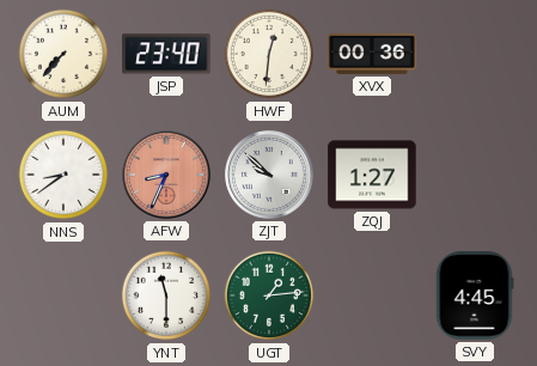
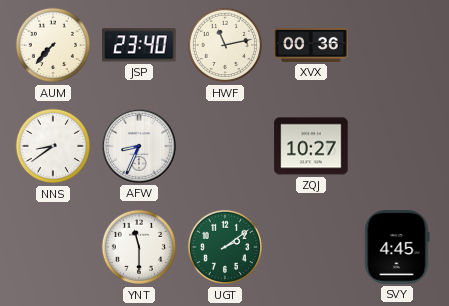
HWF: 12:31 -> 11:13 (225, 45)
AFW dial: salmon -> white (140, 147)
ZJT: 9:52 -> none (270, 176)
ZQJ: 1:27 -> 10:27 (311, 146)
UGT: 1:14 -> 2:09 (225, 247)
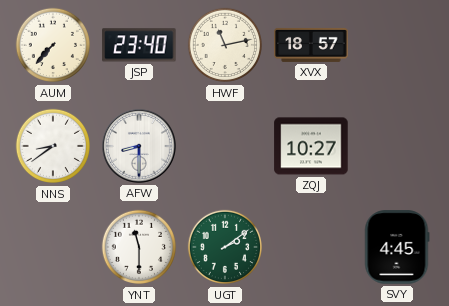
XVX: 00:36 -> 18:57 (311, 45)
AFW: 8:34 -> 8:30 (140, 147)
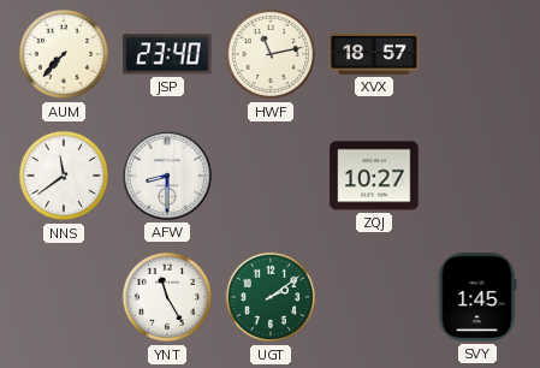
NNS: 8:39 -> 11:39 (64, 176)
YNT: 11:30 -> 11:25 (167, 297)
SVY: 4:45 -> 1:45 (477, 297)
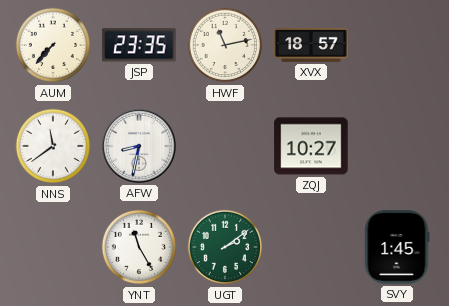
JSP: 23:40 -> 23:35 (139, 45)
AFW: 8:30 -> 8:32 (140, 147)
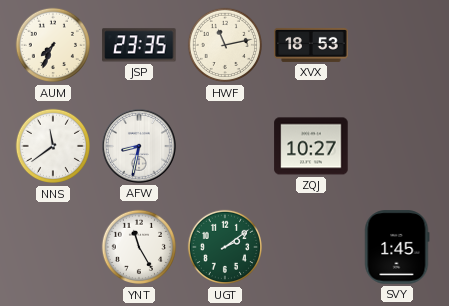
AUM: 7:37 -> 7:34 (53, 45)
XVX: 18:57 -> 18:53 (311, 45)
